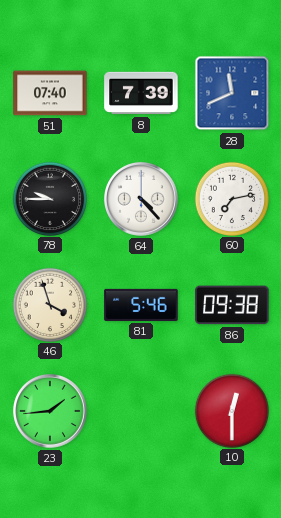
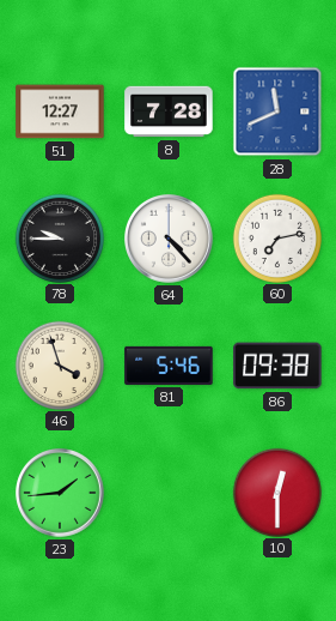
51: 07:40 -> 12:27 (60, 111)
8: 7:39 -> 7:28 (169, 111)
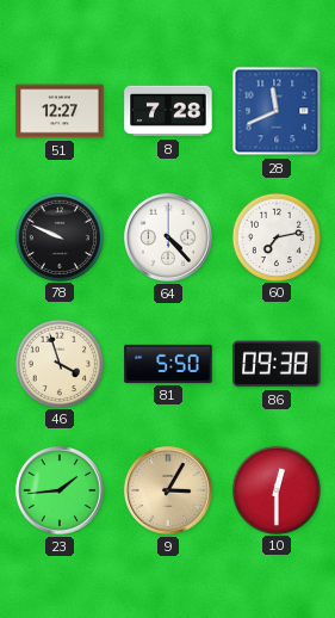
78: 9:45 -> 9:49 (58, 236)
81: 5:46 -> 5:50 (168, 364)
9: none -> 3:05 (169, 492)
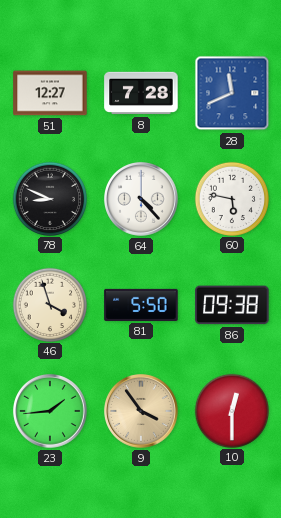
78: 9:49 -> 8:49 (49, 198)
60: 7:13 -> 5:47 (231, 198)
9: 3:05 -> 3:54 (142, 412)
